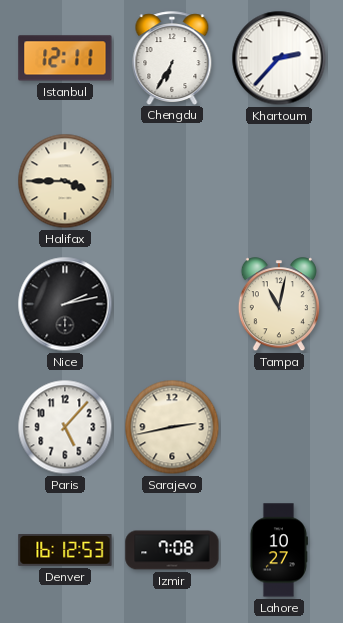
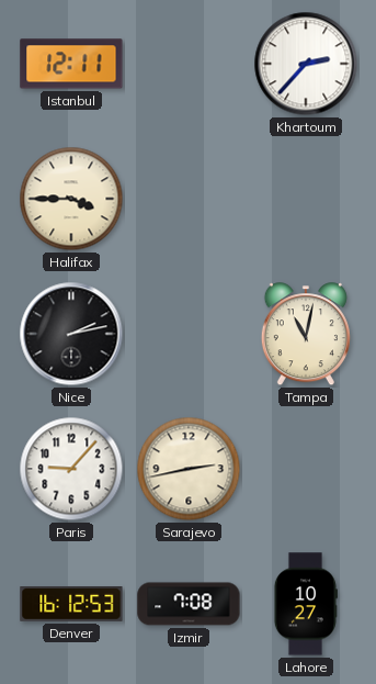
Chengdu: 6:35 -> none (172, 58)
Paris: 5:07 -> 9:07 (71, 469)
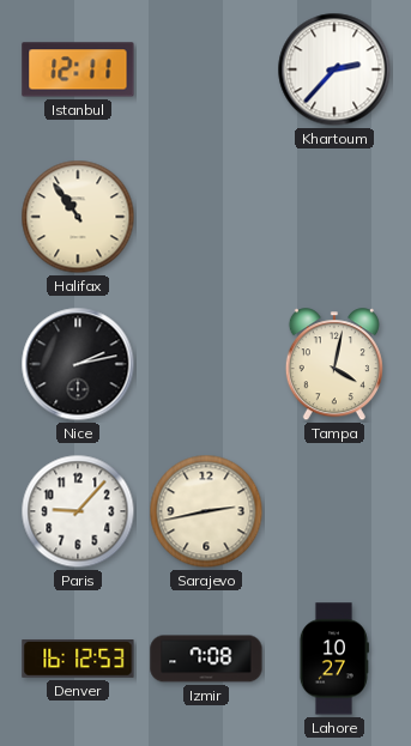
Halifax: 3:45 -> 10:54 (78, 217)
Tampa: 11:02 -> 4:02 (334, 365)
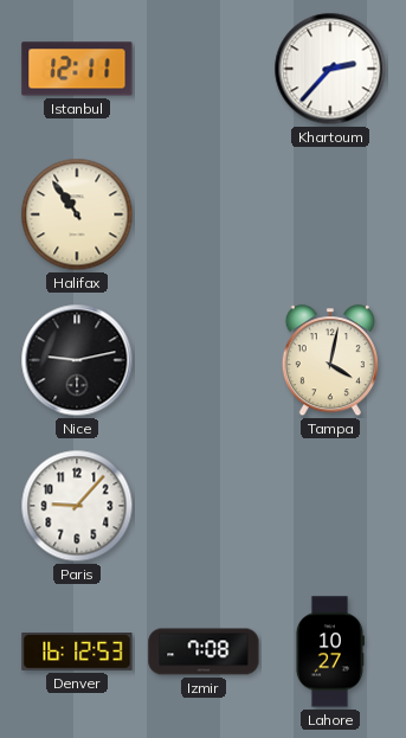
Nice: 2:13 -> 9:13 (77, 360)
Sarajevo: 2:43 -> none (206, 511)
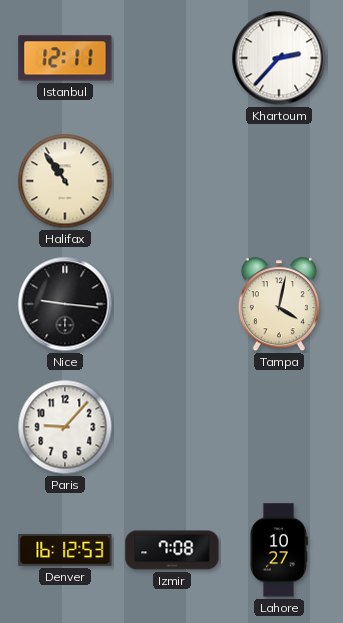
Nice: 9:13 -> 9:16 (65, 304)
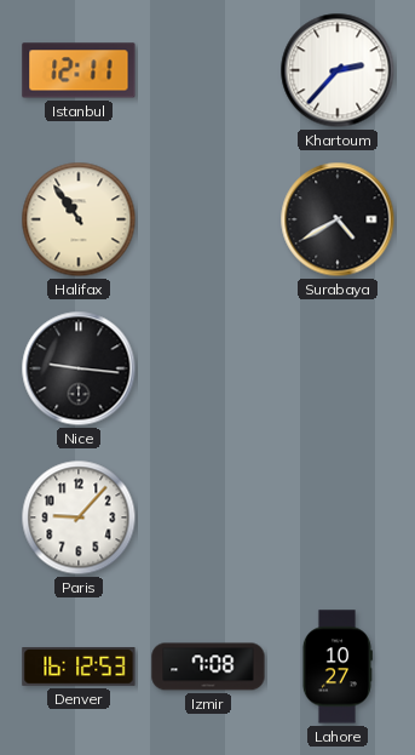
Surabaya: none -> 4:40 (338, 219)
Tampa: 4:02 -> none (279, 305)
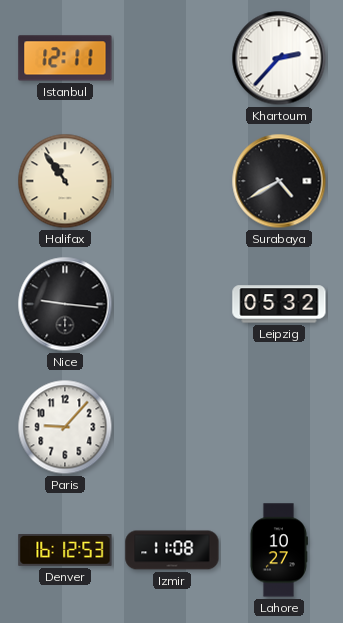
Leipzig: none -> 05:32 (279, 304)
Izmir: 7:08 -> 11:08 (172, 550)
